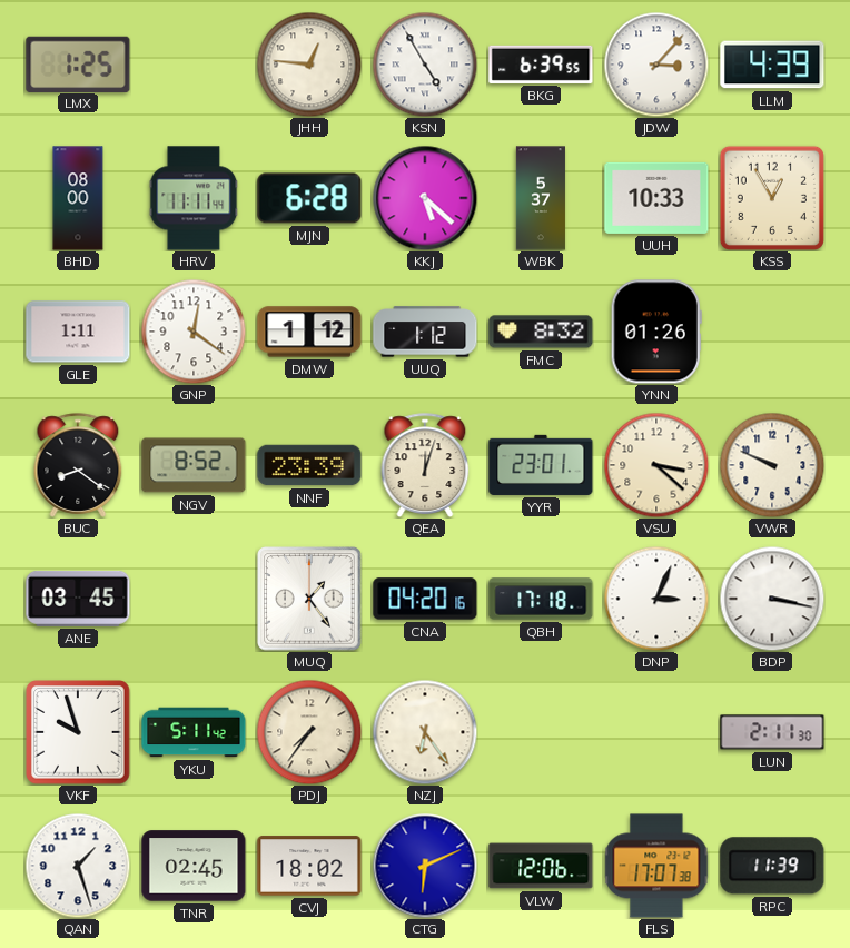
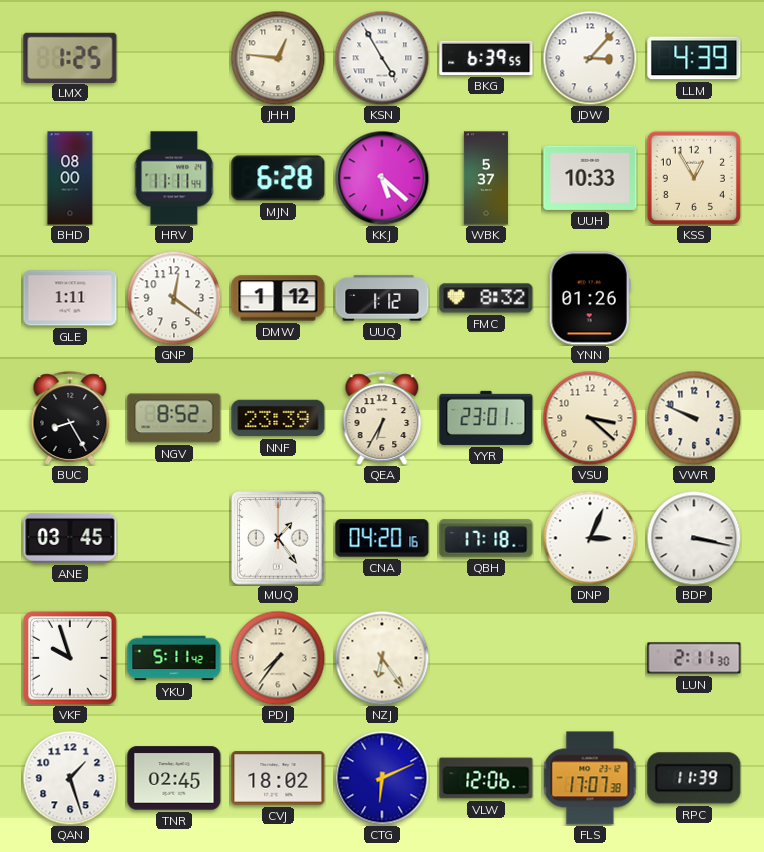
BUC: 8:21 -> 8:25 (70, 418)
QEA: 12:03 -> 6:35 (382, 418)
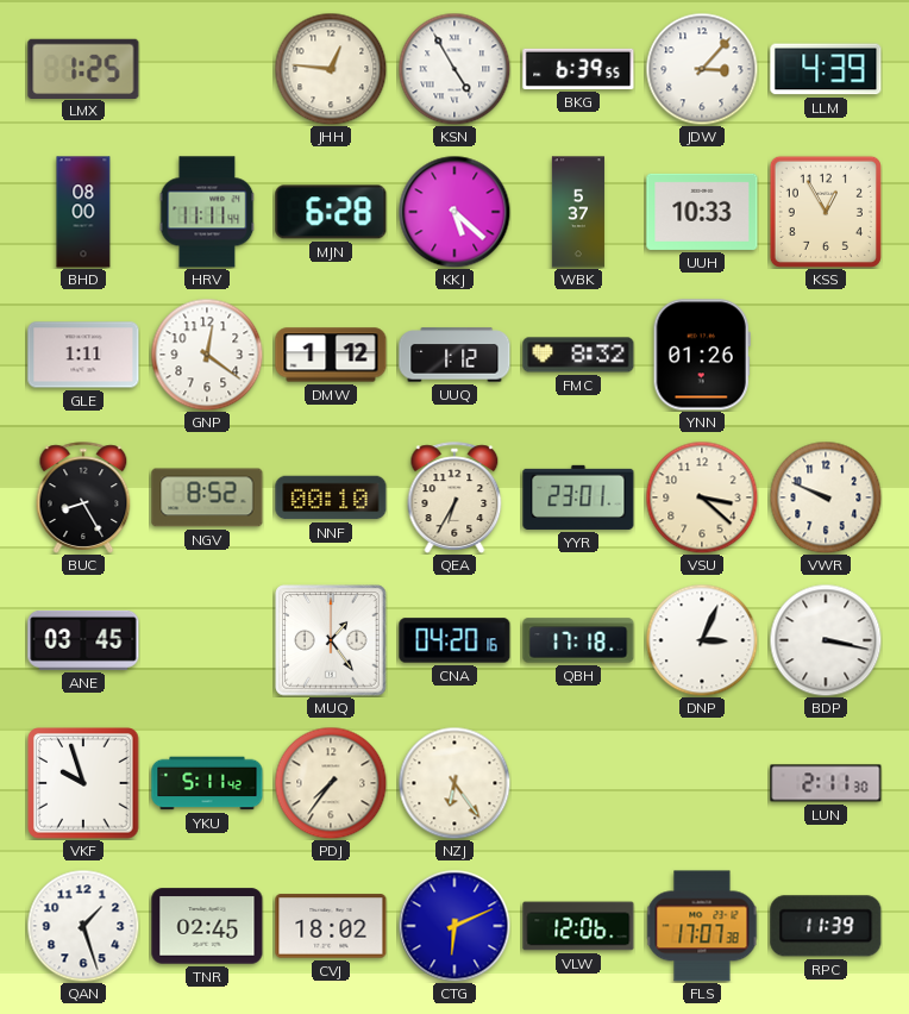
NNF: 23:39 -> 00:10 (331, 497)
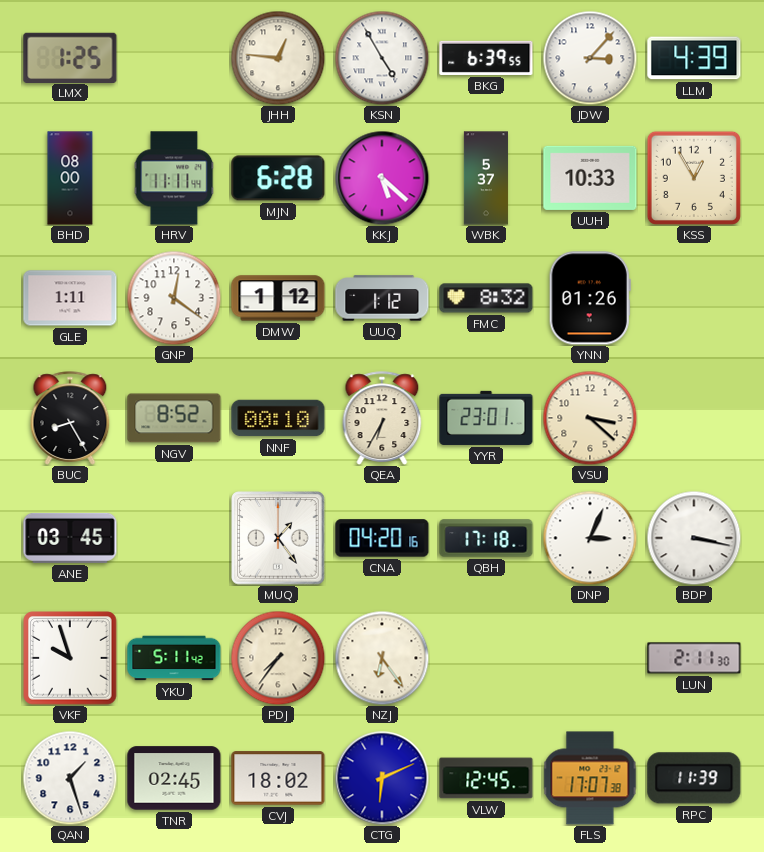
VWR: 9:49 -> none (826, 497)
VLW: 12:06 -> 12:45 (486, 778)
